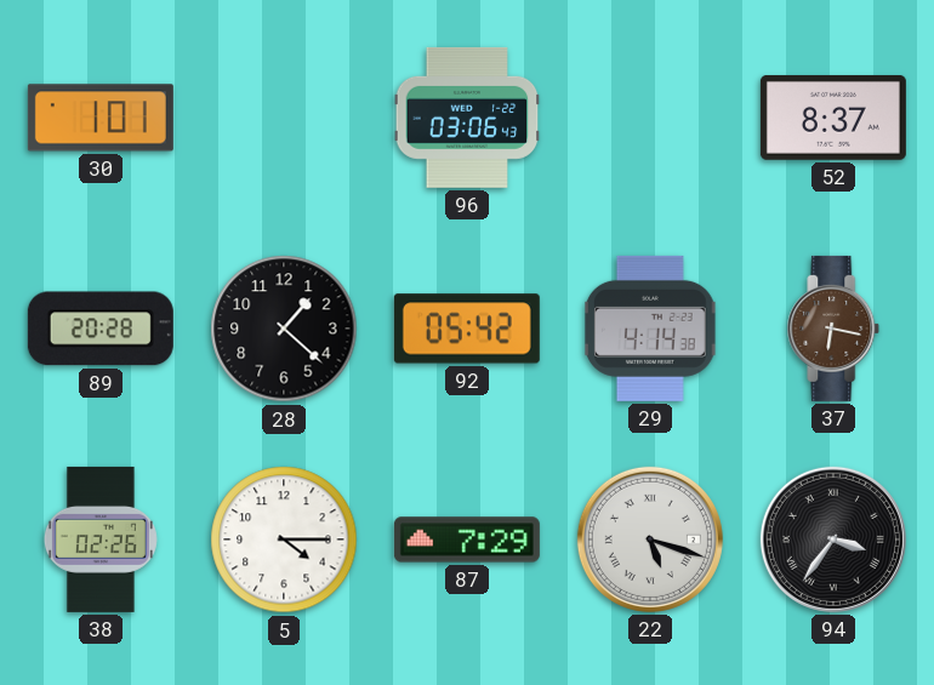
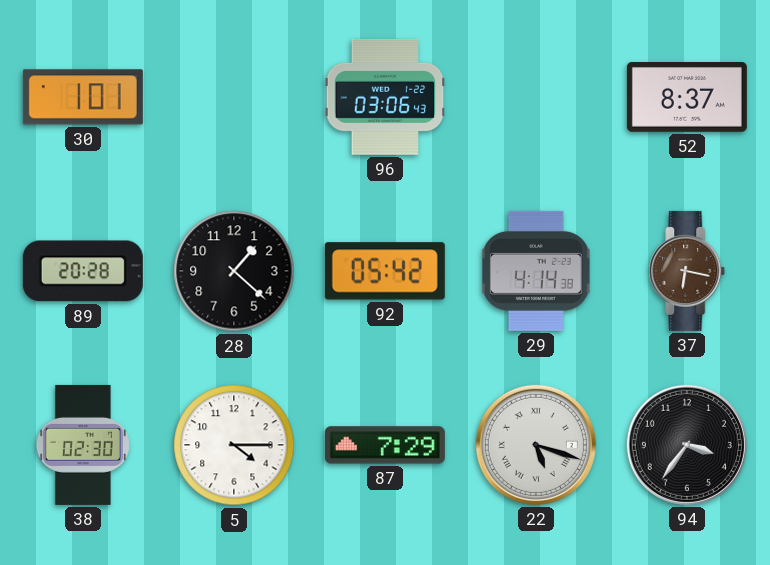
38: 02:26 -> 02:30 (83, 445)
94 numerals: Roman -> Arabic (687, 445)
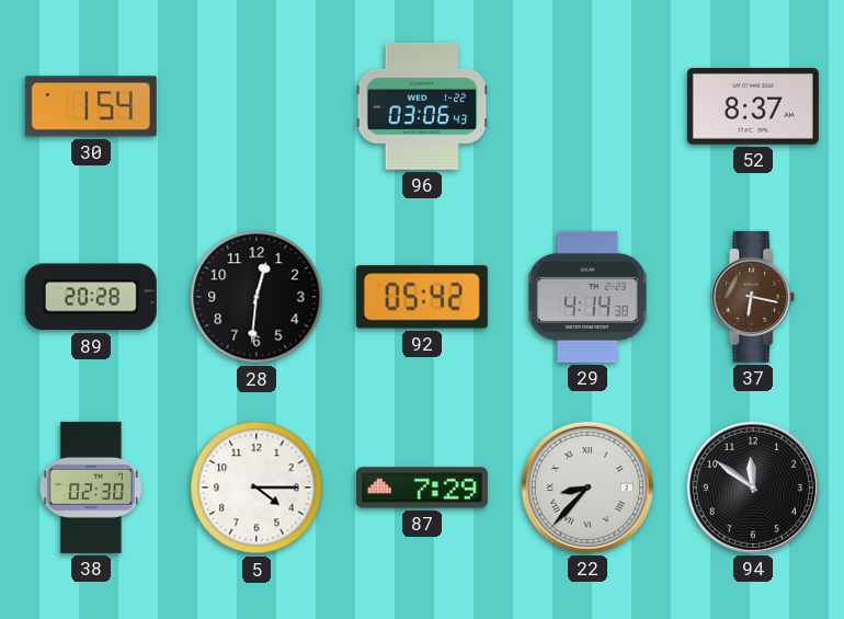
30: 1:01 -> 1:54 (91, 106)
28: 1:22 -> 12:31 (256, 297)
22: 5:18 -> 8:37 (588, 488)
94: 3:36 -> 11:51 (753, 488)
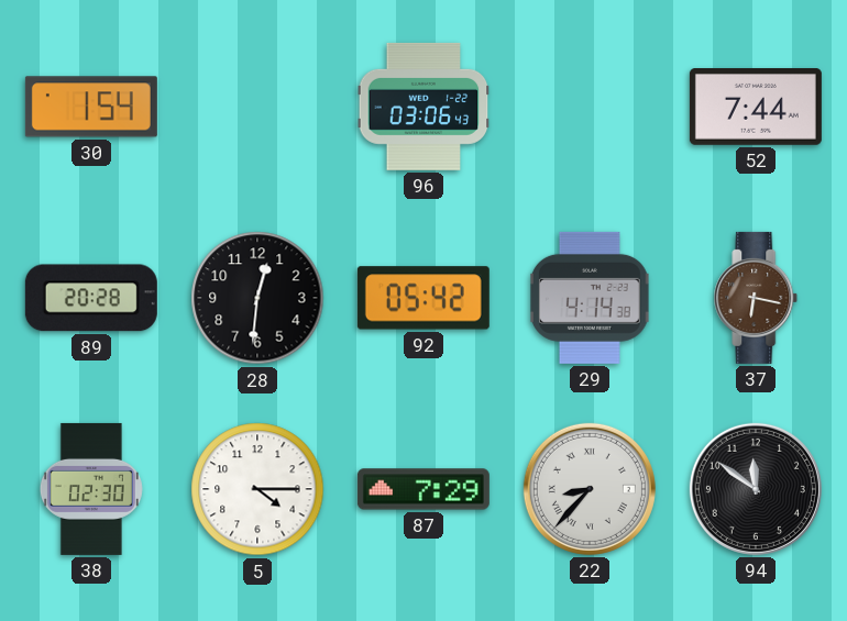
52: 8:37 -> 7:44 (756, 108)
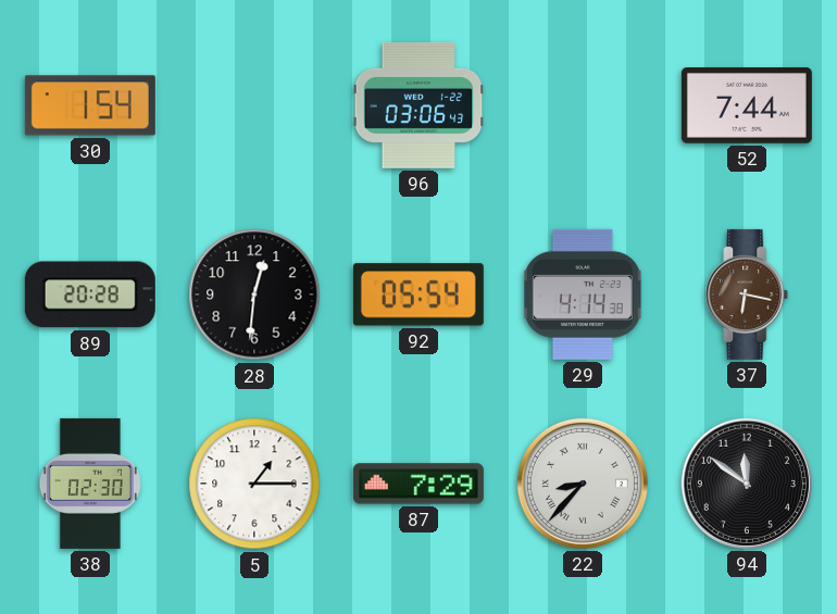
92: 05:42 -> 05:54 (418, 295)
5: 4:15 -> 1:15 (254, 484)
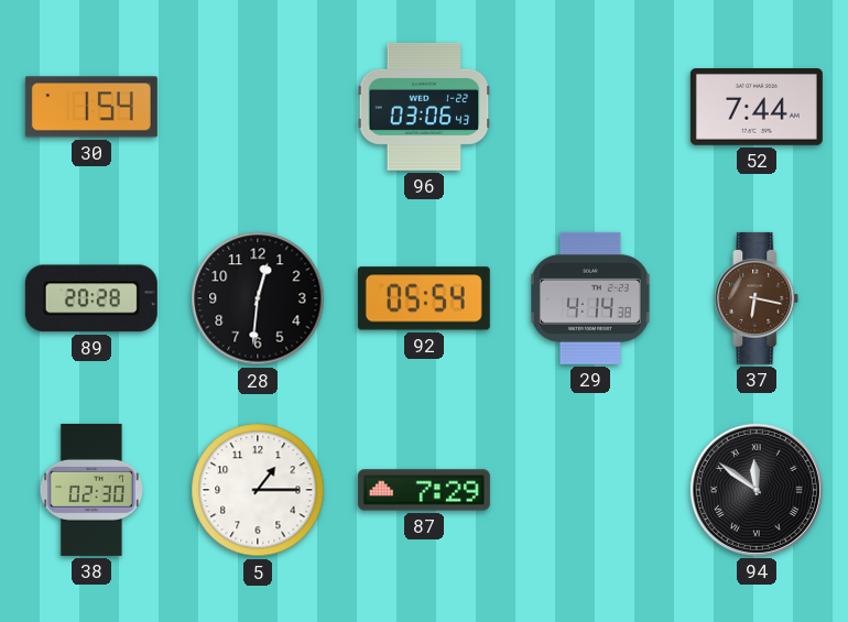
22: 8:37 -> none (583, 484)
94 numerals: Arabic -> Roman (757, 490)
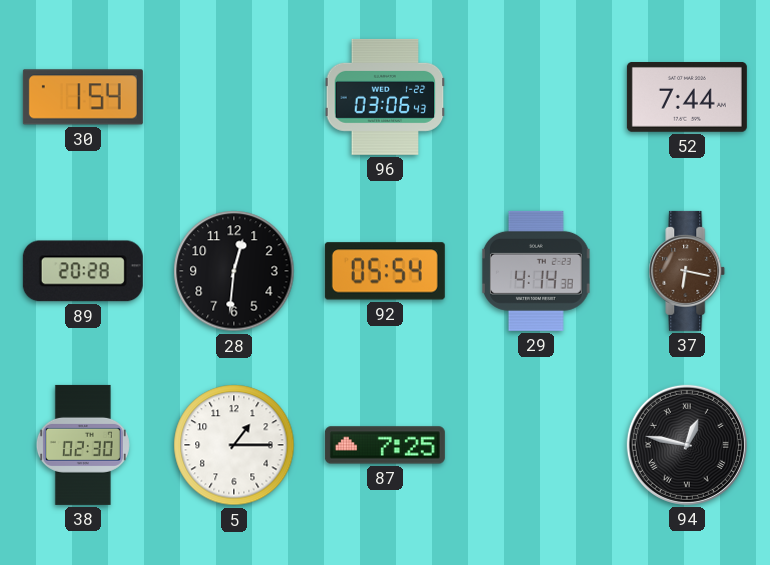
87: 7:29 -> 7:25 (385, 445)
94: 11:51 -> 12:47 (687, 445)
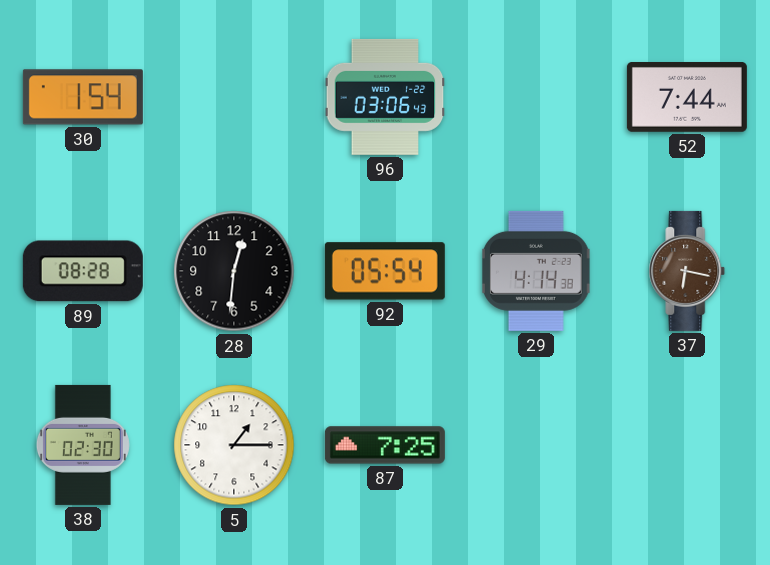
89: 20:28 -> 08:28 (83, 271)
94: 12:47 -> none (687, 445)
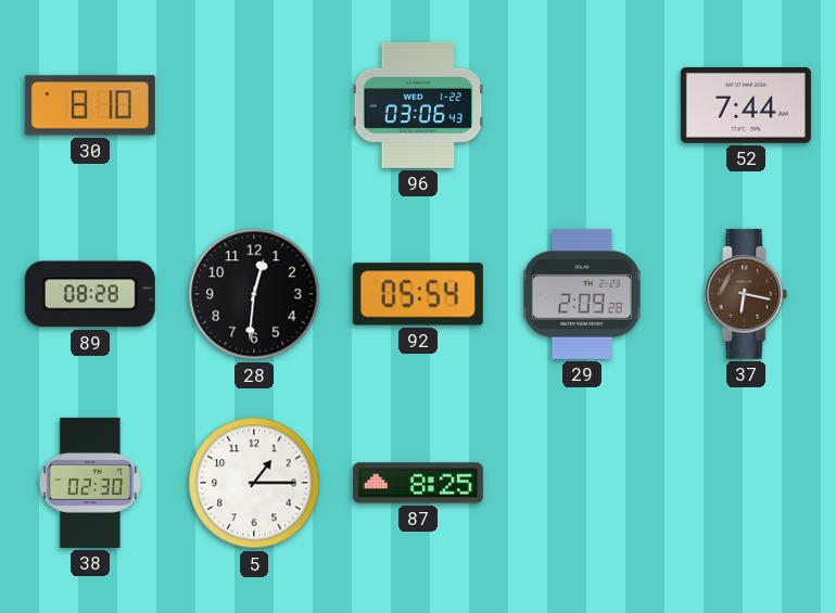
30: 1:54 -> 8:10 (90, 105)
29: 4:14 -> 2:09 (583, 294)
87: 7:25 -> 8:25 (418, 483)
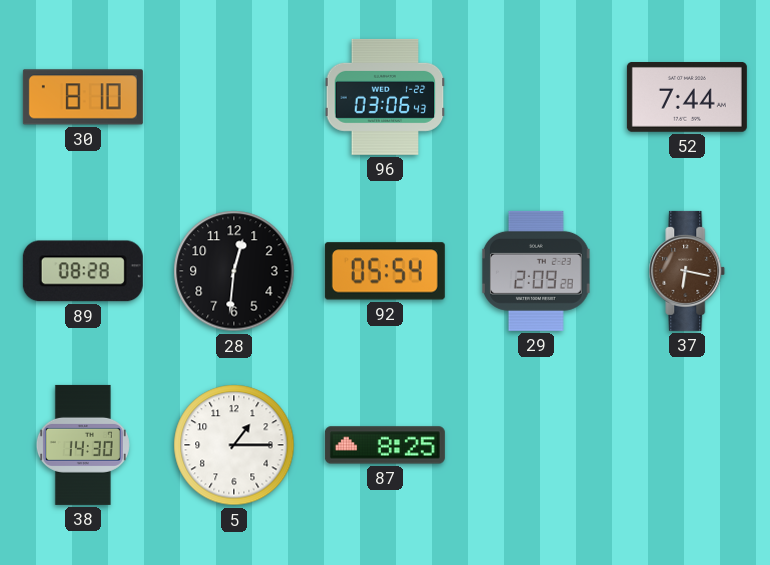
38: 02:30 -> 14:30 (83, 445)
